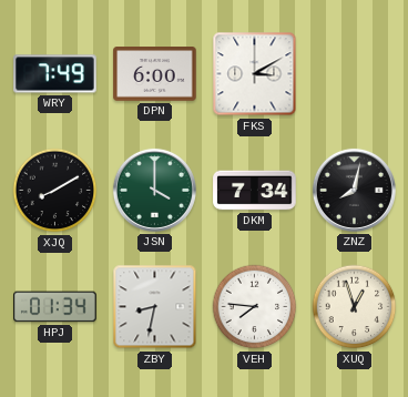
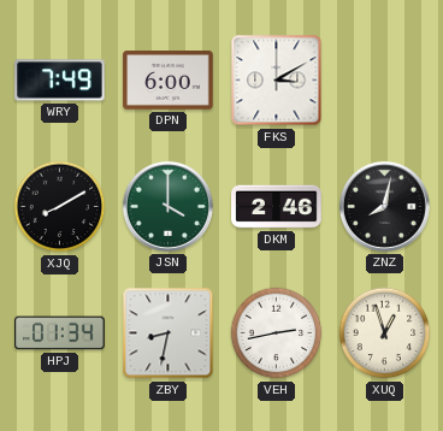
DKM: 7:34 -> 2:46 (277, 207)
VEH: 7:46 -> 2:43 (277, 333)
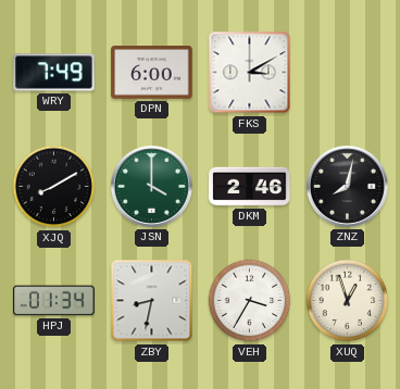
VEH: 2:43 -> 3:35 (250, 301)
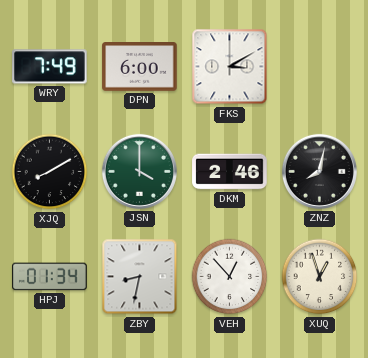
VEH: 3:35 -> 12:53 (230, 277)
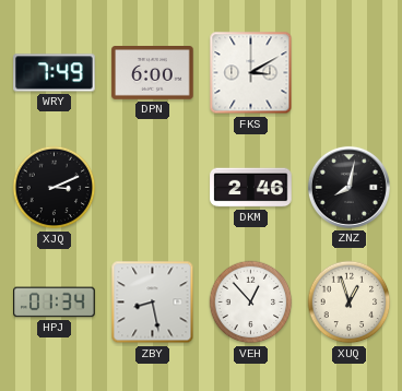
XJQ: 8:10 -> 3:11 (55, 188)
JSN: 4:00 -> none (139, 171)
ZBY: 8:32 -> 8:28 (153, 303)
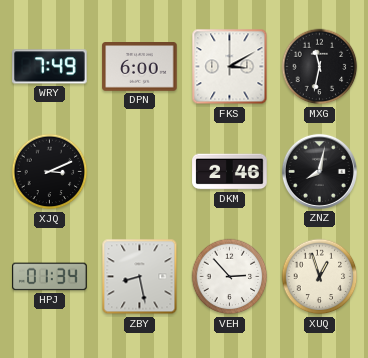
MXG: none -> 11:32 (320, 67)
VEH: 12:53 -> 2:53 (230, 277)
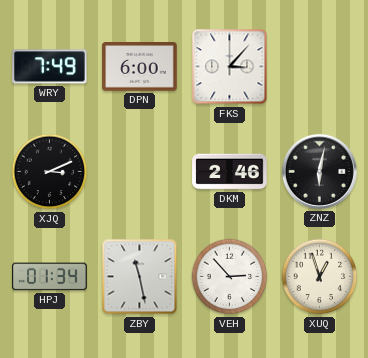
FKS: 3:10 -> 3:07 (230, 67)
MXG: 11:32 -> none (320, 67)
ZNZ: 8:02 -> 6:02 (319, 171)
ZBY: 8:28 -> 11:28 (140, 277)
